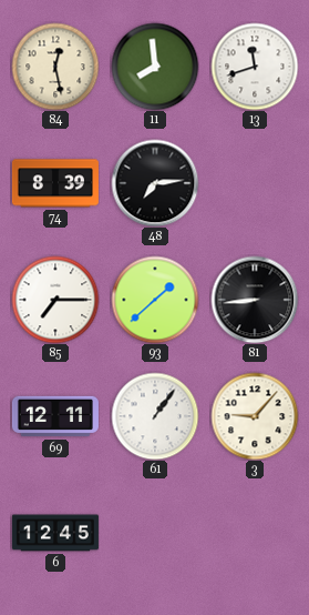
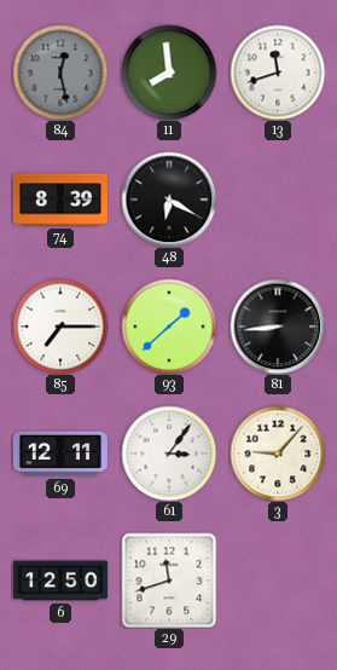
84 dial: cream -> grey (60, 73)
48: 7:14 -> 6:20 (169, 200)
61: 1:06 -> 3:06 (169, 454)
6: 12:45 -> 12:50 (60, 581)
29: none -> 11:42 (169, 581)
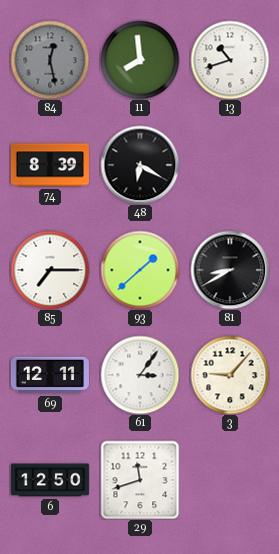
13: 11:42 -> 10:42 (230, 60)
81: 8:44 -> 8:40 (230, 270)
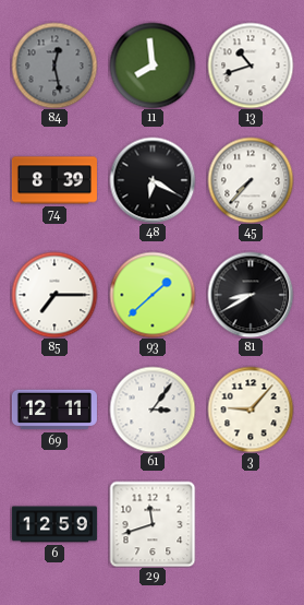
45: none -> 7:37 (251, 180)
6: 12:50 -> 12:59 (54, 524)
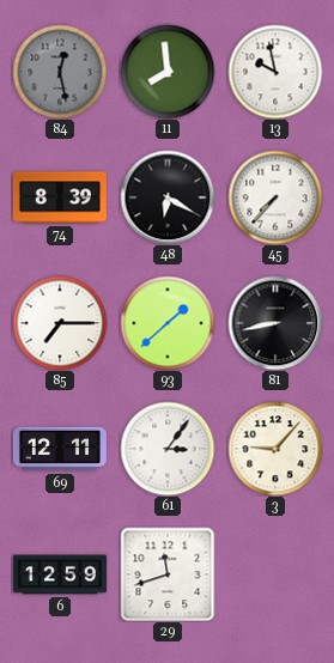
13: 10:42 -> 9:58 (275, 72)
81: 8:40 -> 8:43 (275, 323)
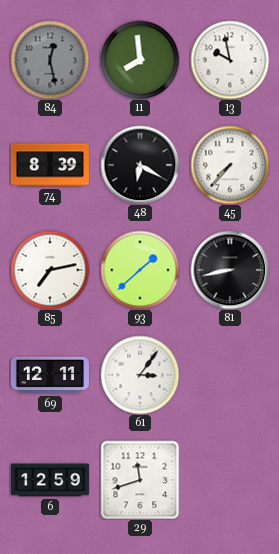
85: 7:15 -> 7:13 (50, 270)
3: 9:07 -> none (275, 449)
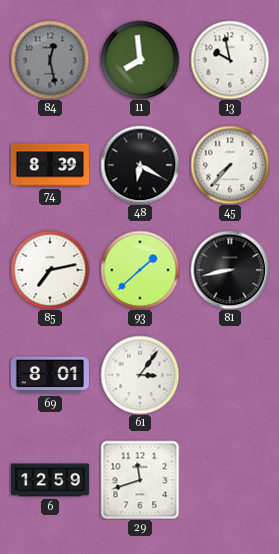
69: 12:11 -> 8:01 (50, 375)
